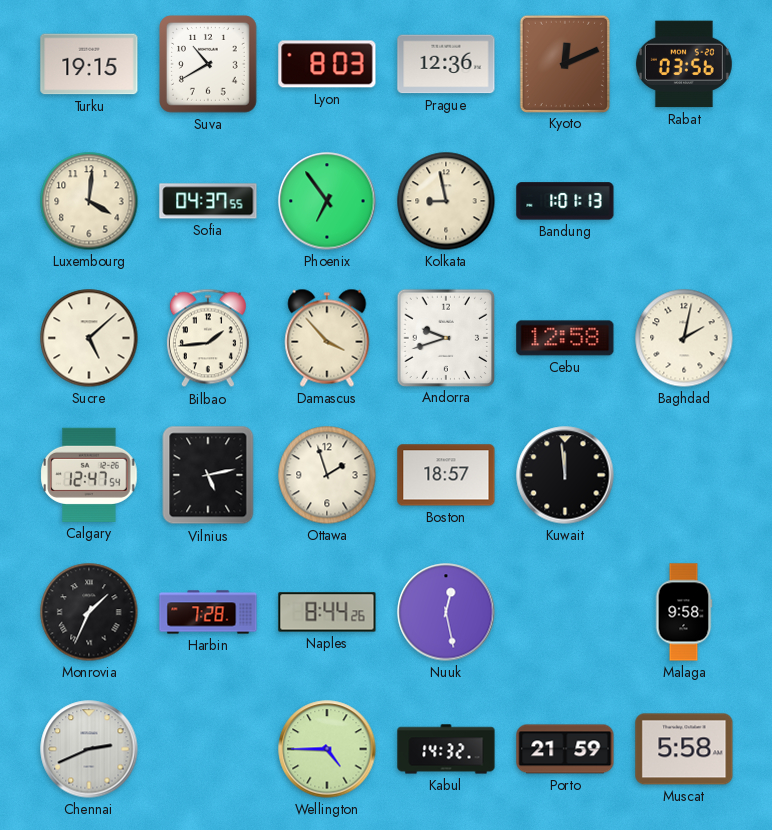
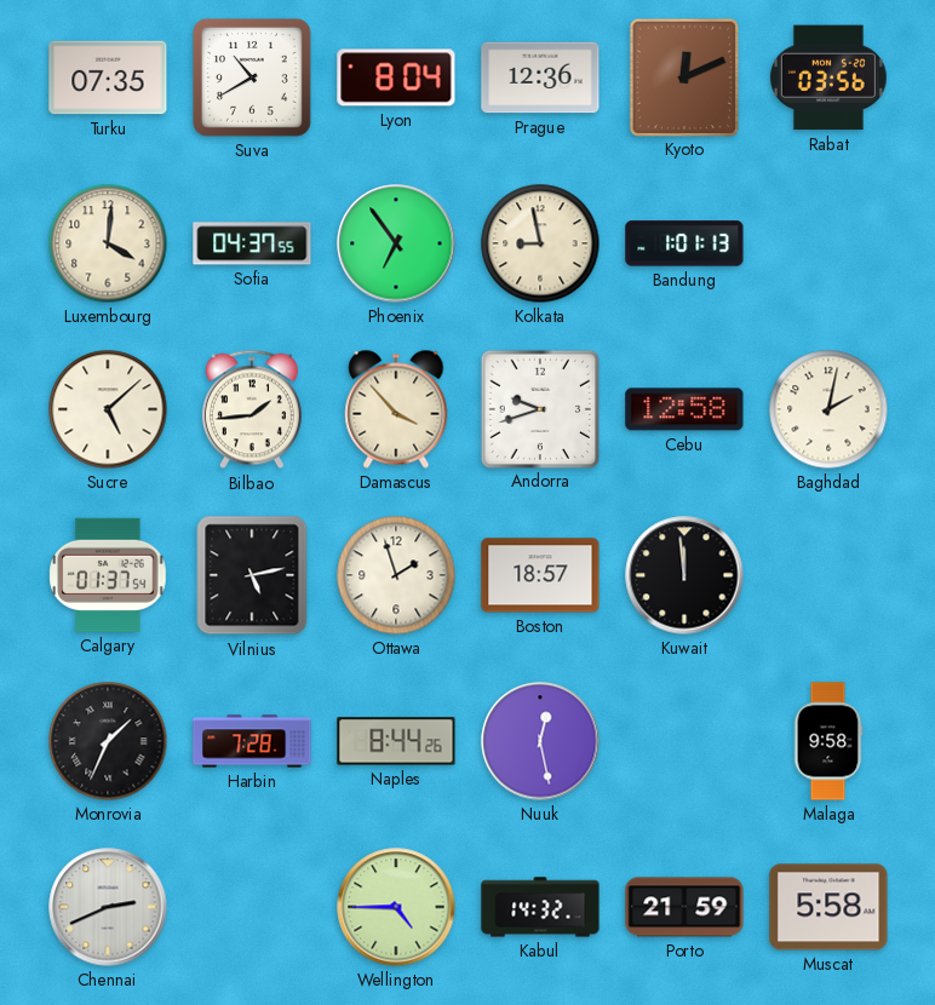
Turku: 19:15 -> 07:35 (108, 77)
Lyon: 8:03 -> 8:04 (396, 77)
Calgary: 12:47 -> 01:37 (108, 575)
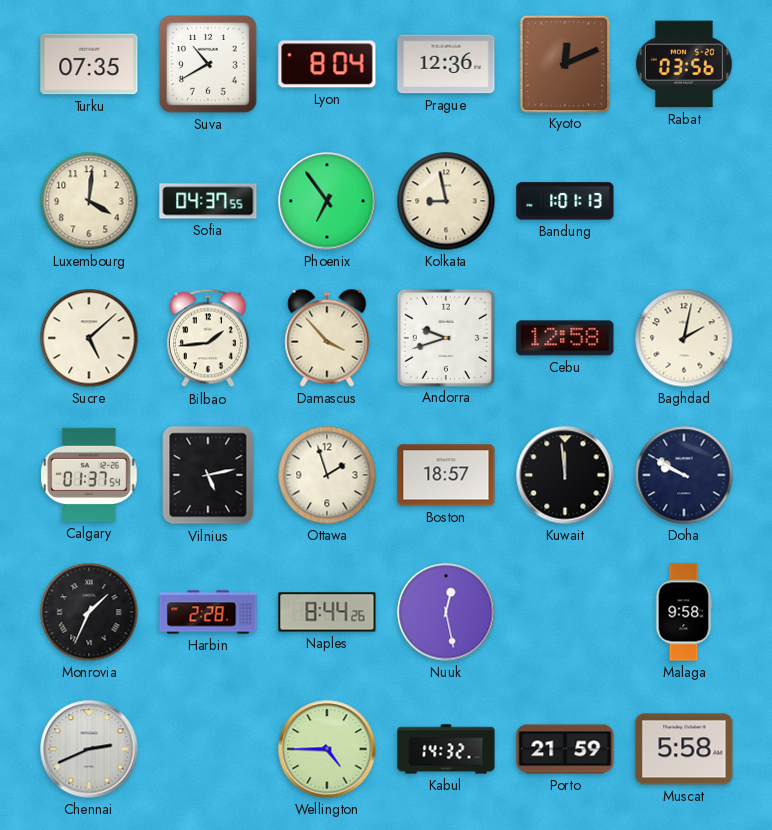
Doha: none -> 9:50 (684, 475)
Harbin: 7:28 -> 2:28 (208, 612)
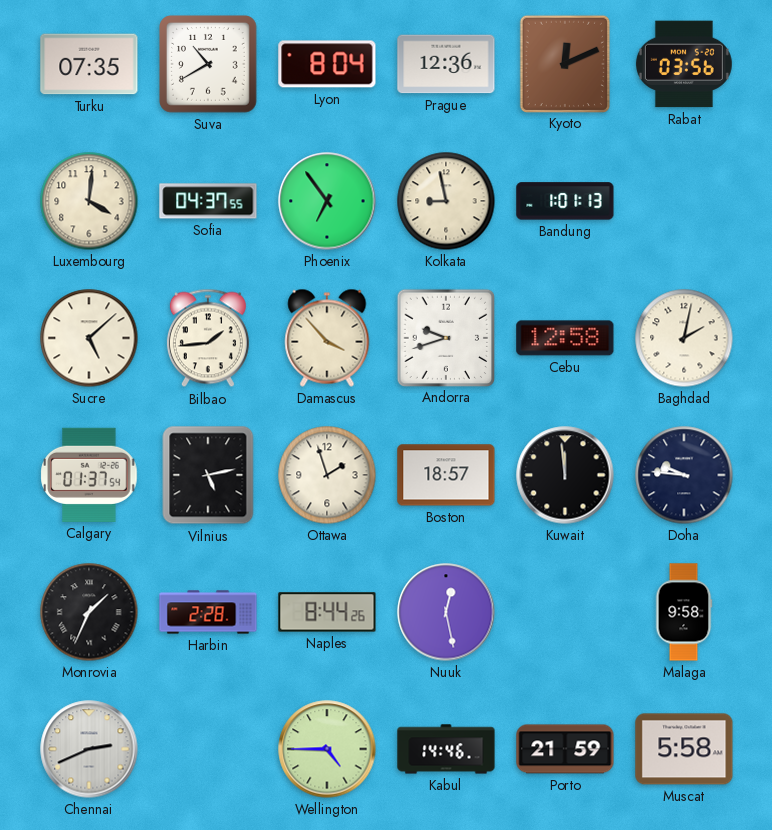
Doha: 9:50 -> 9:46 (684, 475)
Kabul: 14:32 -> 14:46 (446, 749)
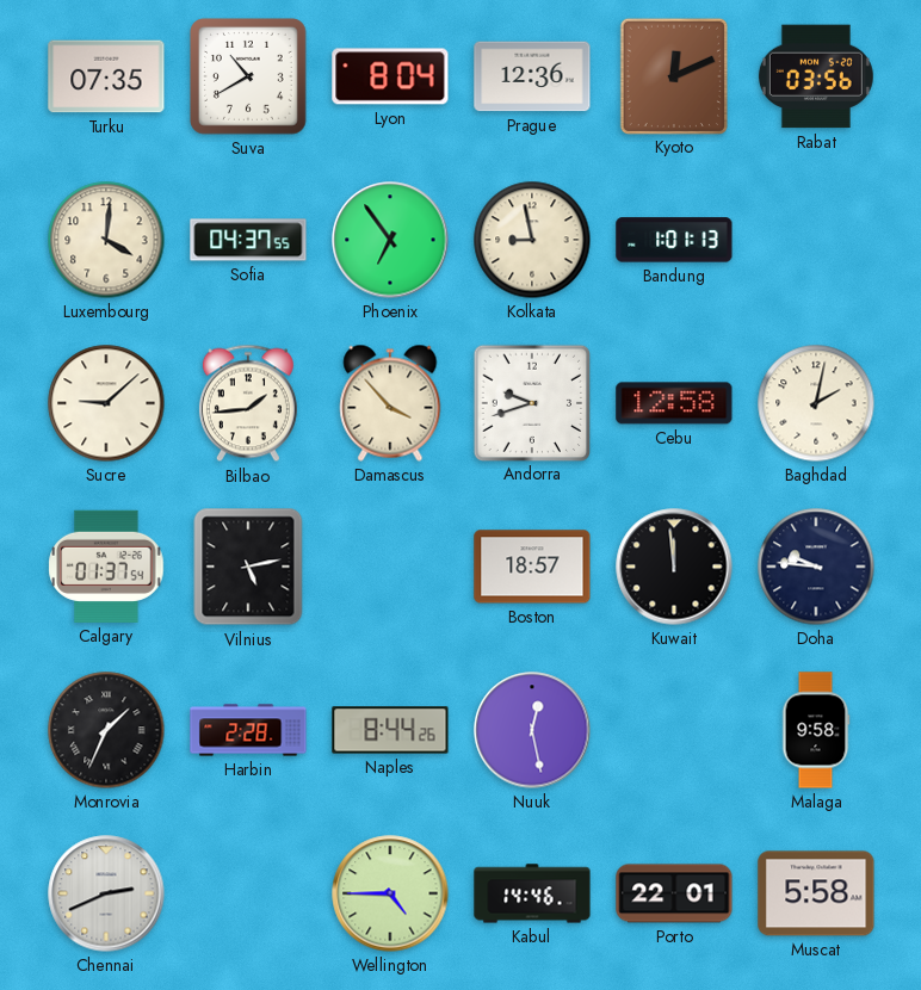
Sucre: 5:08 -> 9:08 (106, 403)
Ottawa: 1:57 -> none (327, 475)
Porto: 21:59 -> 22:01 (674, 893)
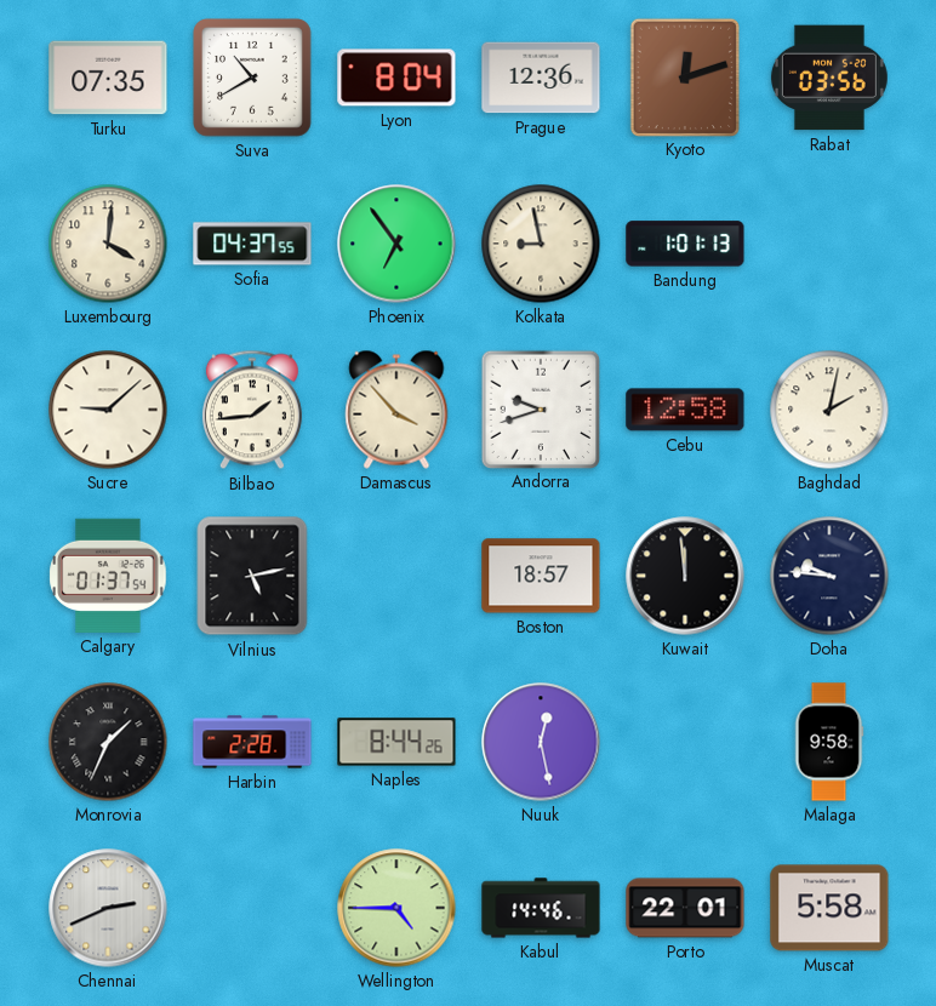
Kyoto: 12:11 -> 12:12 (684, 76)
